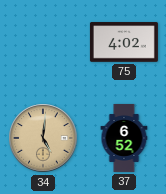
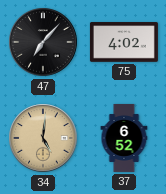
47: none -> 7:07 (43, 42)
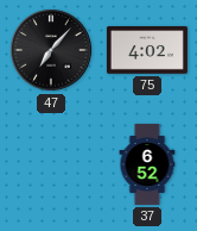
34: 5:01 -> none (43, 138)
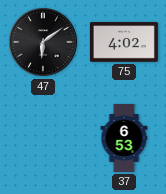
47: 7:07 -> 6:09 (43, 42)
37: 6:52 -> 6:53 (124, 138)
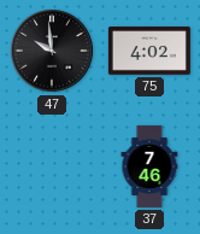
47: 6:09 -> 9:59 (52, 51)
37: 6:53 -> 7:46 (149, 166)
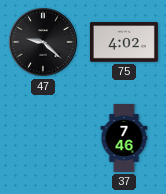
47: 9:59 -> 9:22 (43, 42)
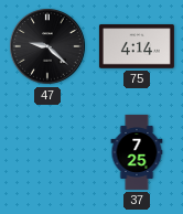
75: 4:02 -> 4:14 (137, 46)
37: 7:46 -> 7:25 (137, 152)
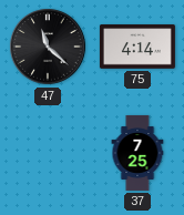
47: 9:22 -> 11:22 (48, 47)
